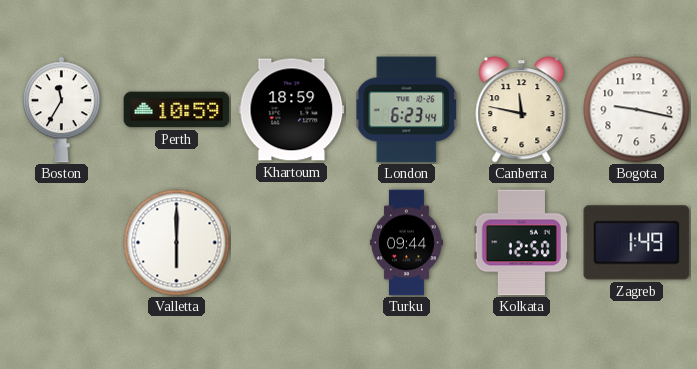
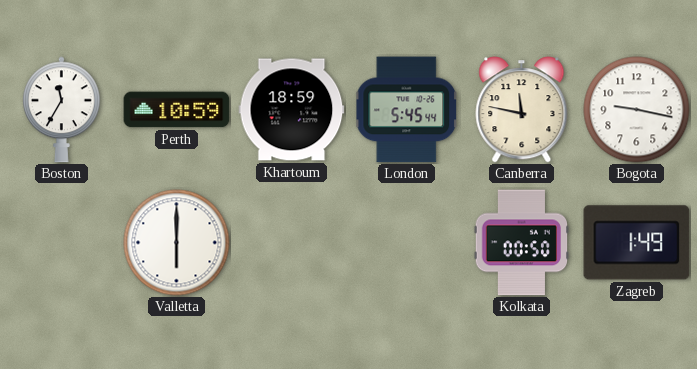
London: 6:23 -> 5:45 (407, 110)
Turku: 09:44 -> none (406, 243)
Kolkata: 12:50 -> 00:50 (521, 243)
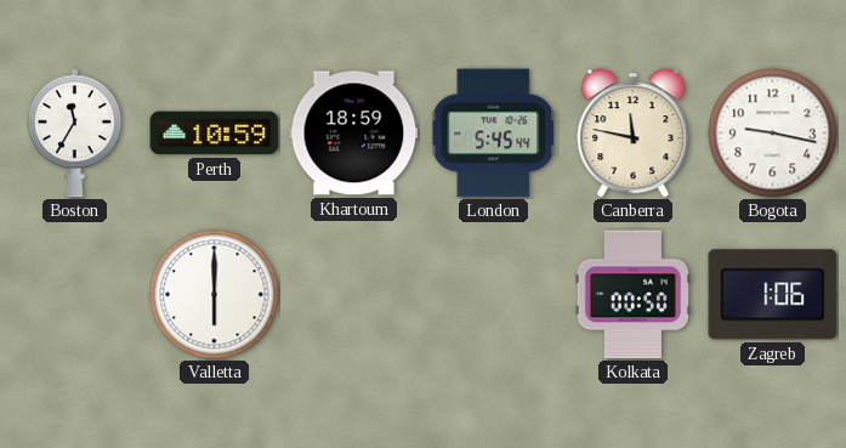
Zagreb: 1:49 -> 1:06 (773, 295)
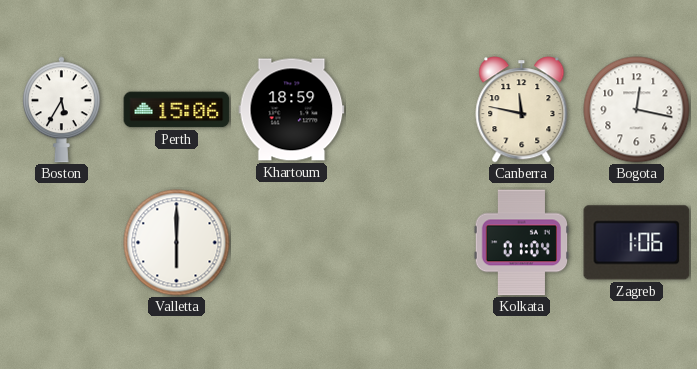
Boston: 11:35 -> 5:35 (61, 110)
Perth: 10:59 -> 15:06 (177, 110)
London: 5:45 -> none (494, 134)
Bogota: 9:17 -> 12:17 (637, 110)
Kolkata: 00:50 -> 01:04 (521, 243)
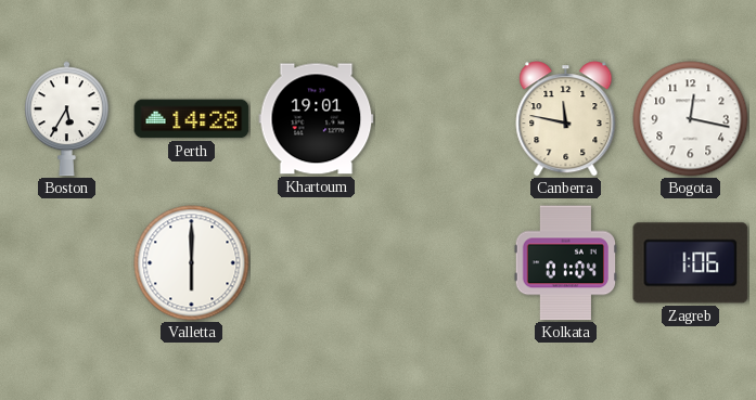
Perth: 15:06 -> 14:28 (192, 119)
Khartoum: 18:59 -> 19:01 (317, 119)
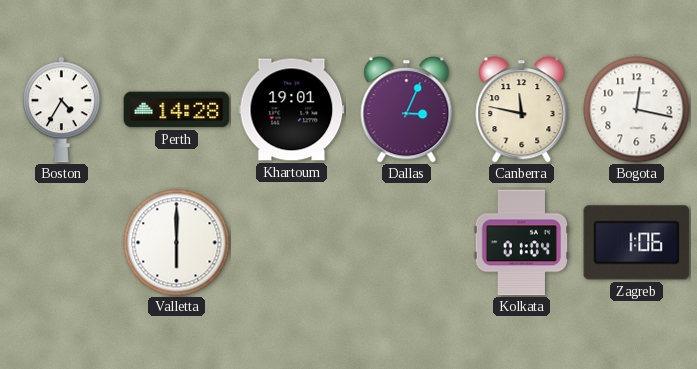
Boston: 5:35 -> 4:35 (61, 110)
Dallas: none -> 3:04 (407, 110)
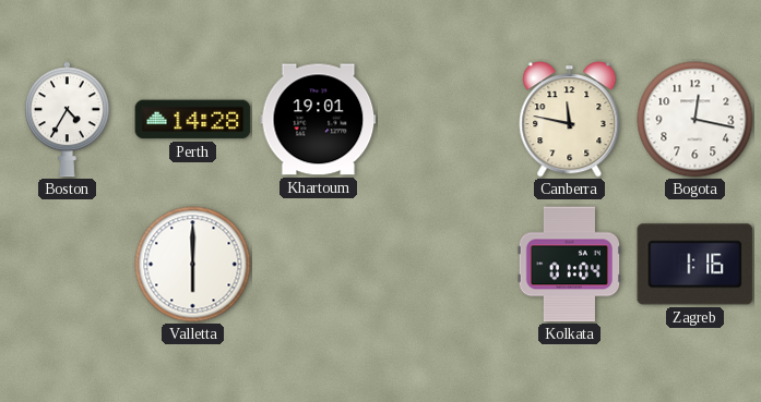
Dallas: 3:04 -> none (407, 110)
Zagreb: 1:06 -> 1:16 (695, 265)
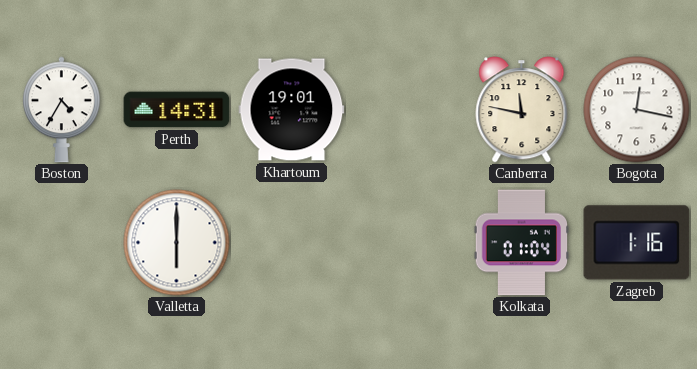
Perth: 14:28 -> 14:31 (177, 110)
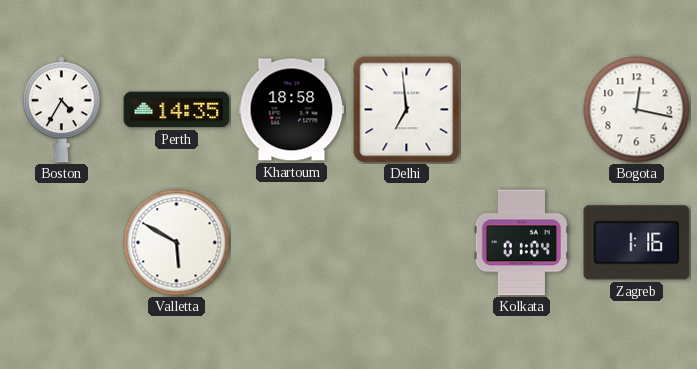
Perth: 14:31 -> 14:35 (177, 110)
Khartoum: 19:01 -> 18:58 (292, 110)
Delhi: none -> 6:59 (407, 110)
Canberra: 11:47 -> none (522, 110)
Valletta: 6:00 -> 5:50 (177, 243)
